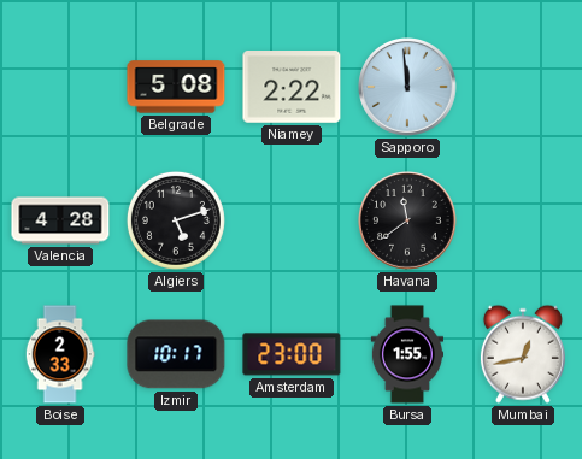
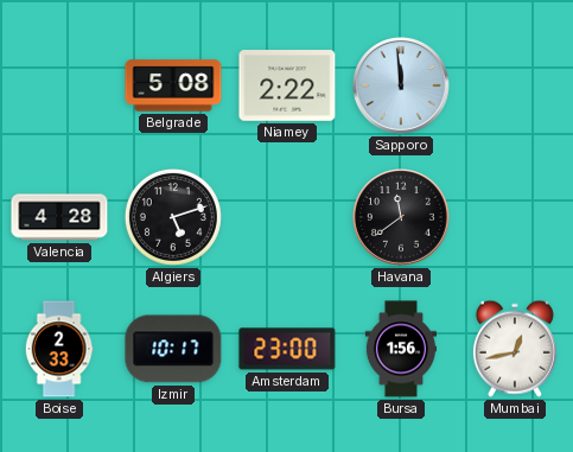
Bursa: 1:55 -> 1:56 (401, 349)
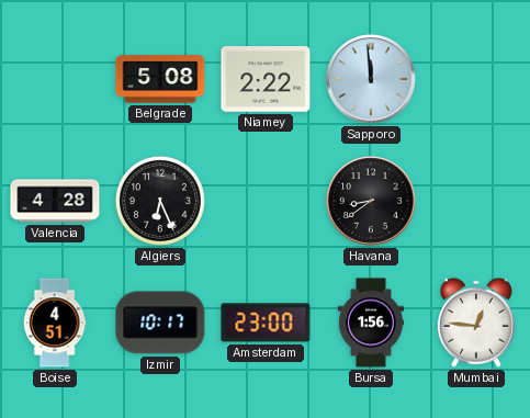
Algiers: 5:12 -> 6:26 (160, 201)
Havana: 11:39 -> 8:39 (372, 202)
Boise: 2:33 -> 4:51 (55, 323)
Mumbai: 12:43 -> 12:46 (476, 323)
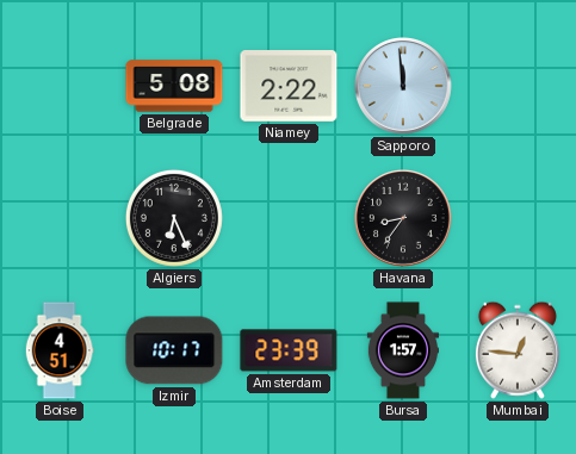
Valencia: 4:28 -> none (55, 201)
Havana: 8:39 -> 8:36 (404, 219)
Amsterdam: 23:00 -> 23:39 (289, 350)
Bursa: 1:56 -> 1:57 (403, 350)
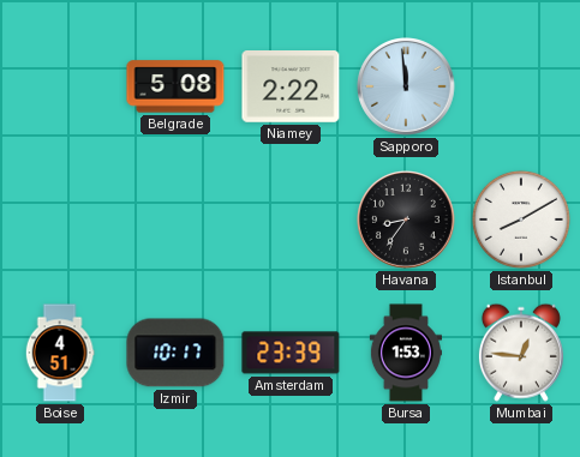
Algiers: 6:26 -> none (174, 218)
Istanbul: none -> 8:10 (521, 220)
Bursa: 1:57 -> 1:53 (406, 353)
